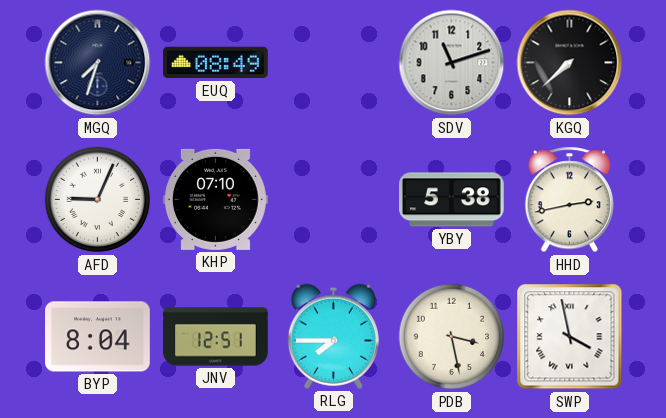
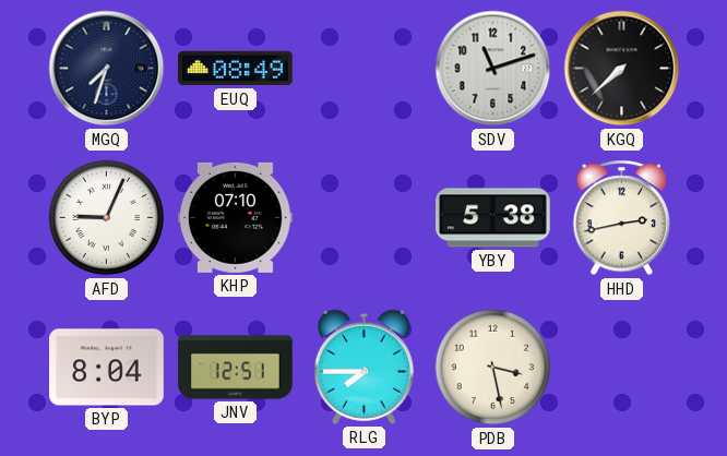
SWP: 3:58 -> none (570, 337)
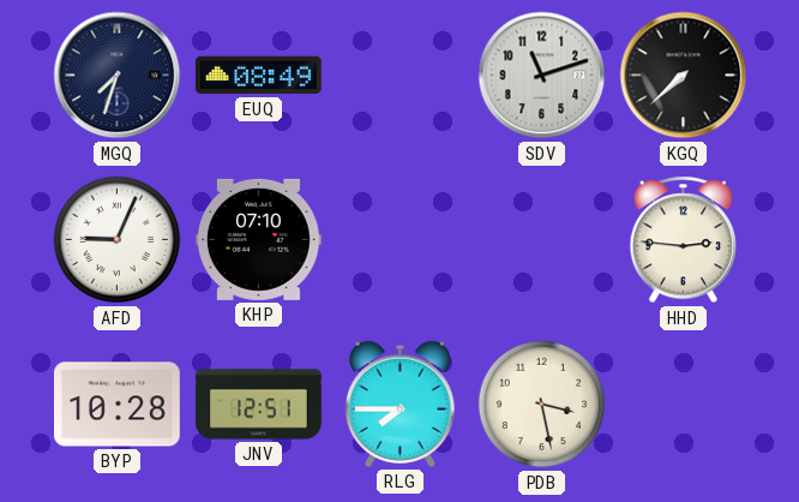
YBY: 5:38 -> none (493, 218)
HHD: 2:43 -> 2:46 (683, 240)
BYP: 8:04 -> 10:28 (118, 405)
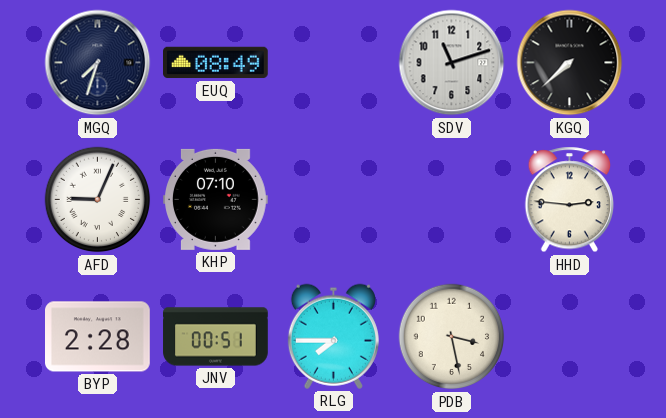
BYP: 10:28 -> 2:28 (98, 337)
JNV: 12:51 -> 00:51 (216, 337)
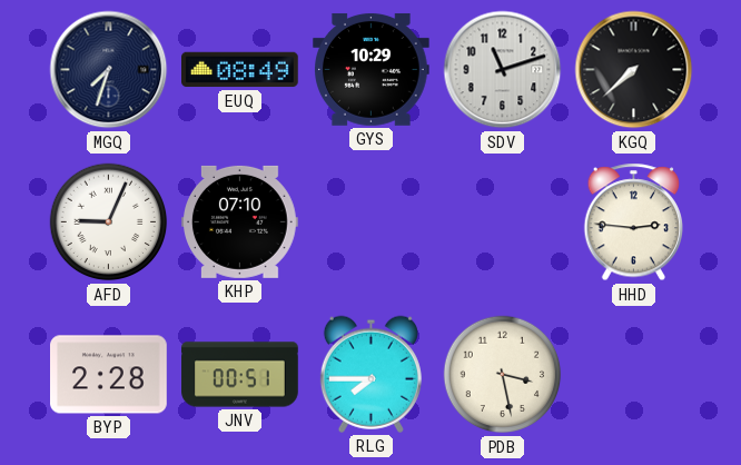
GYS: none -> 10:29 (372, 69)
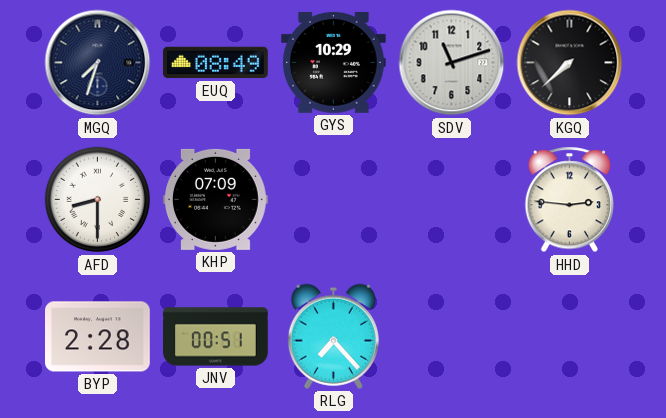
AFD: 9:04 -> 8:30 (98, 200)
KHP: 07:10 -> 07:09 (216, 199)
RLG: 7:45 -> 7:23 (333, 336)
PDB: 3:28 -> none (503, 375)
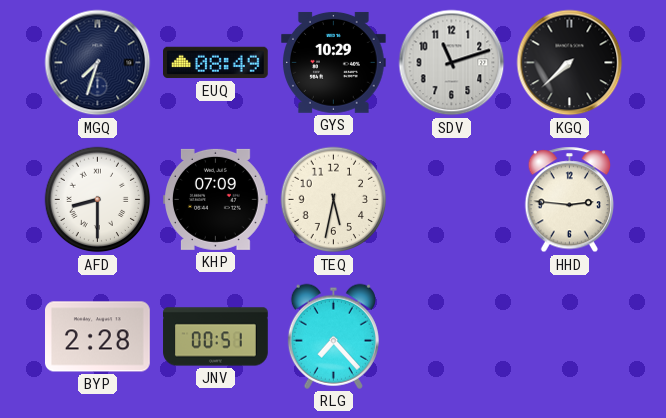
TEQ: none -> 5:32 (334, 200)
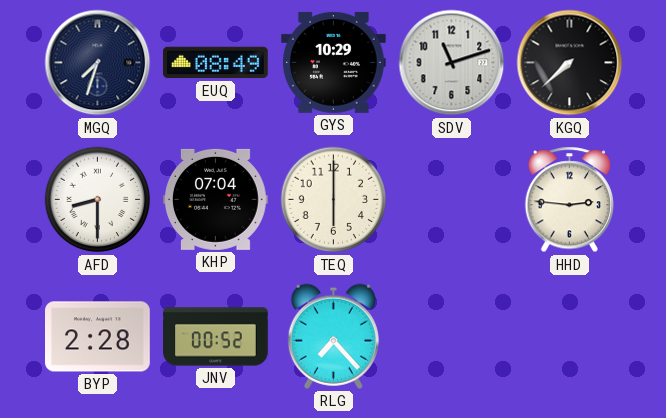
KHP: 07:09 -> 07:04 (216, 199)
TEQ: 5:32 -> 6:00 (334, 200)
JNV: 00:51 -> 00:52 (216, 337)
